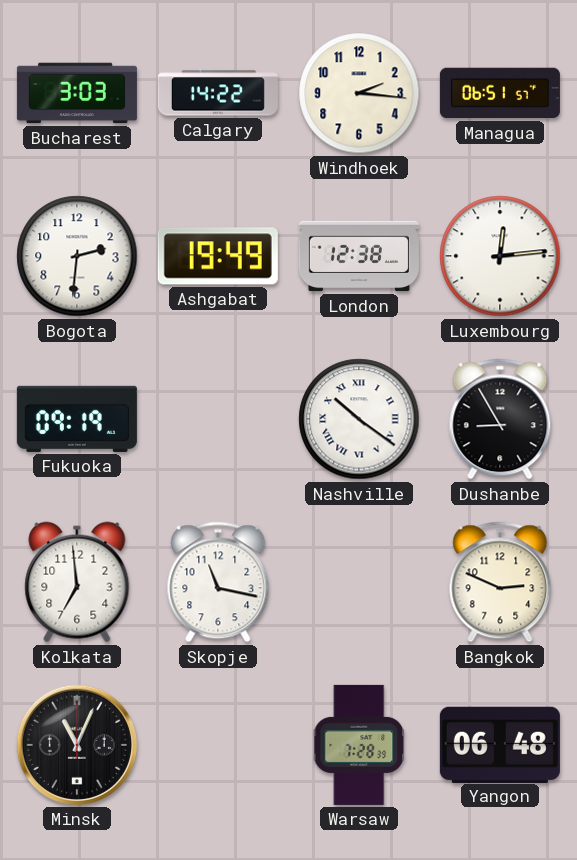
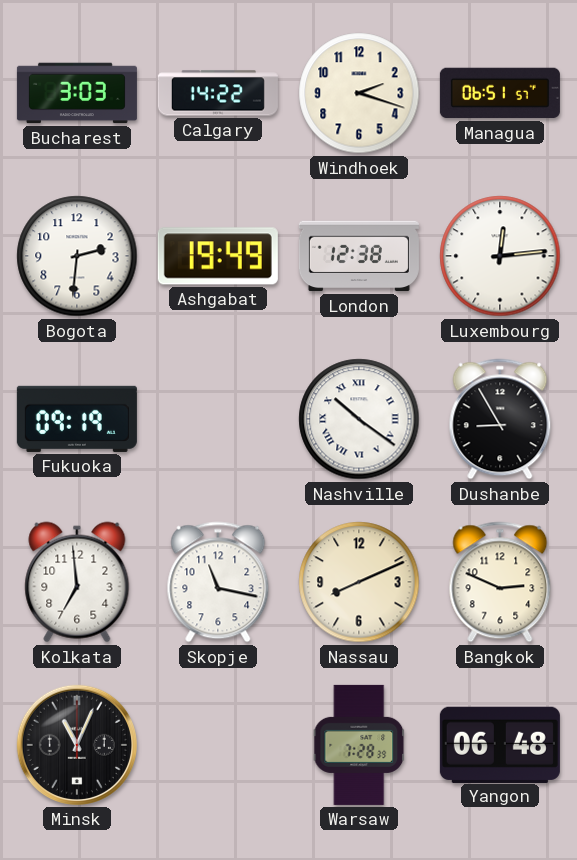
Windhoek: 2:16 -> 2:18 (359, 93)
Nassau: none -> 8:11 (359, 582)
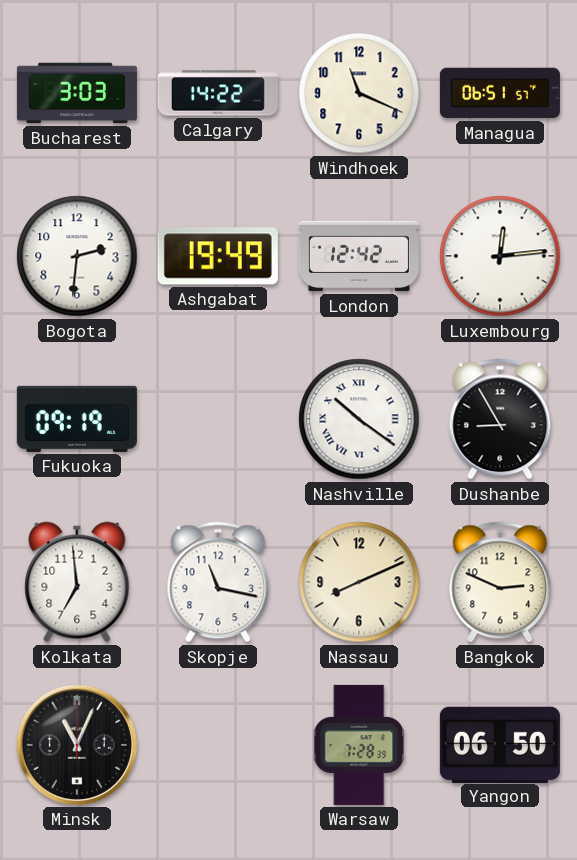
Windhoek: 2:18 -> 11:19 (359, 93)
London: 12:38 -> 12:42 (359, 256)
Yangon: 06:48 -> 06:50 (500, 744)
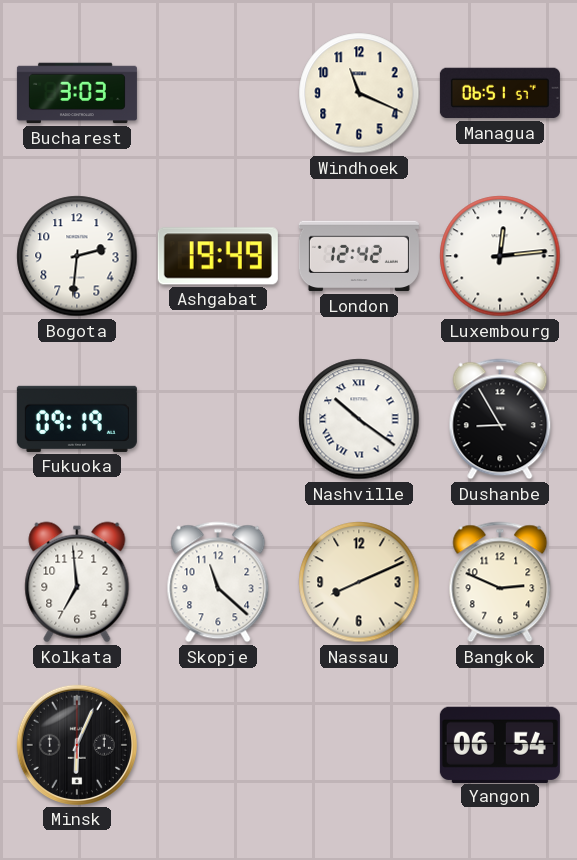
Calgary: 14:22 -> none (218, 93)
Skopje: 11:17 -> 11:22 (218, 582)
Minsk: 11:04 -> 6:04 (77, 745)
Warsaw: 7:28 -> none (359, 745)
Yangon: 06:50 -> 06:54 (500, 744)
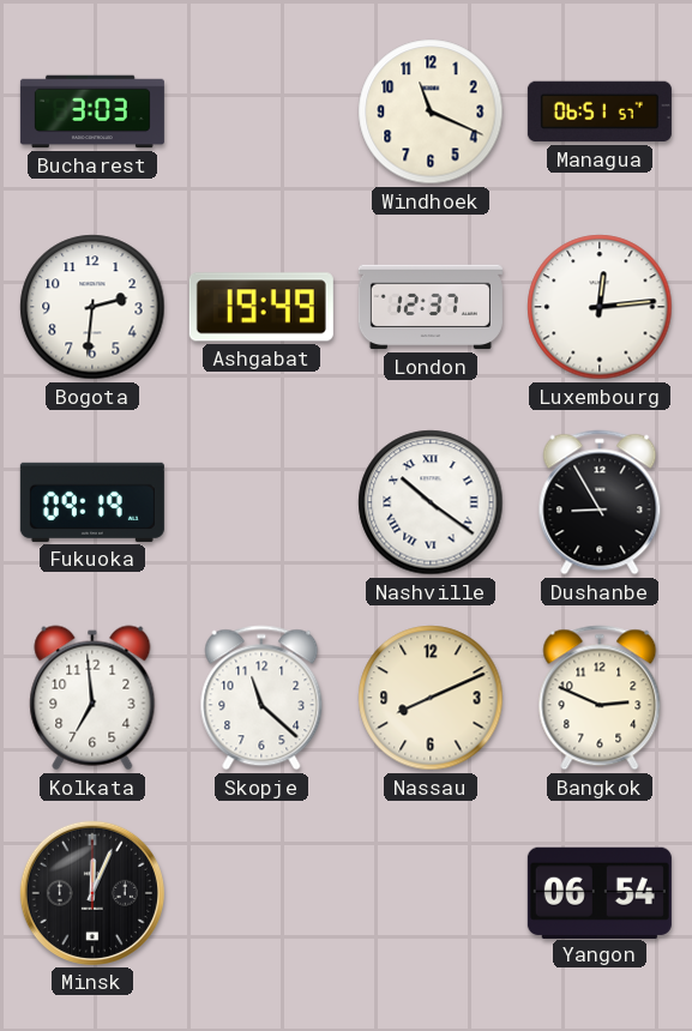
London: 12:42 -> 12:37 (431, 307)
Minsk: 6:04 -> 12:04 (92, 893)
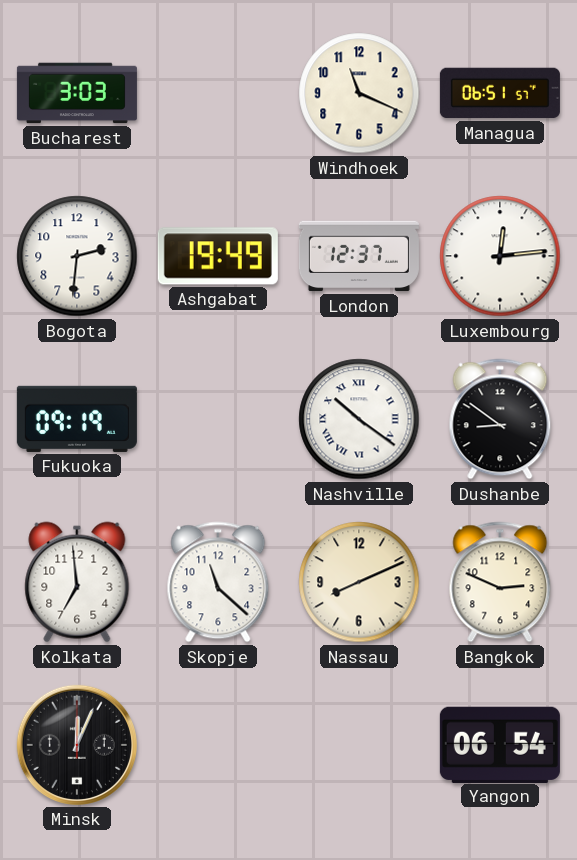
Dushanbe: 8:55 -> 8:51 (500, 419)
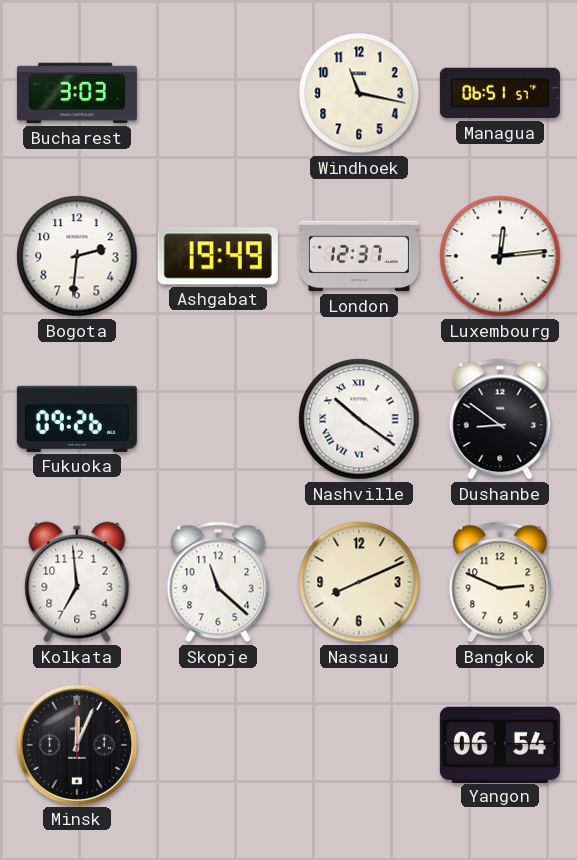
Windhoek: 11:19 -> 11:17 (359, 93)
Fukuoka: 09:19 -> 09:26 (77, 419)
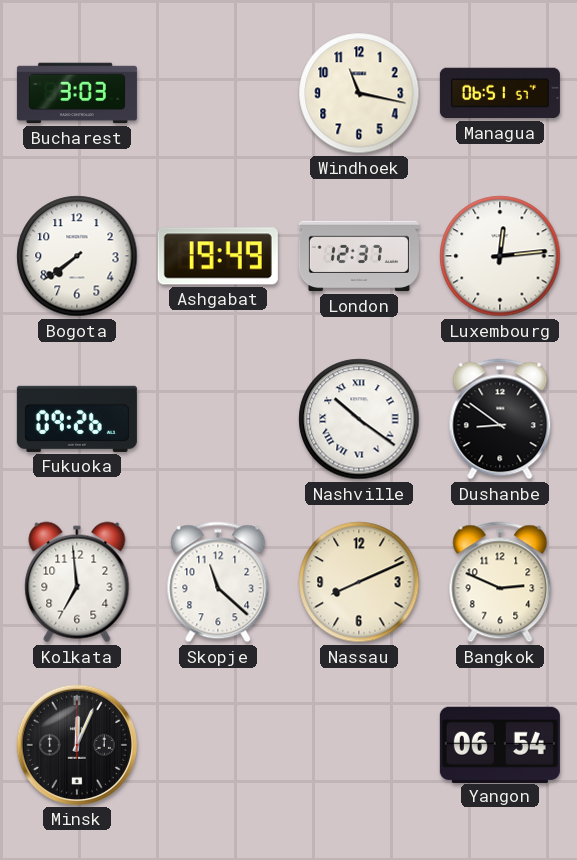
Bogota: 2:31 -> 7:39 (77, 256)
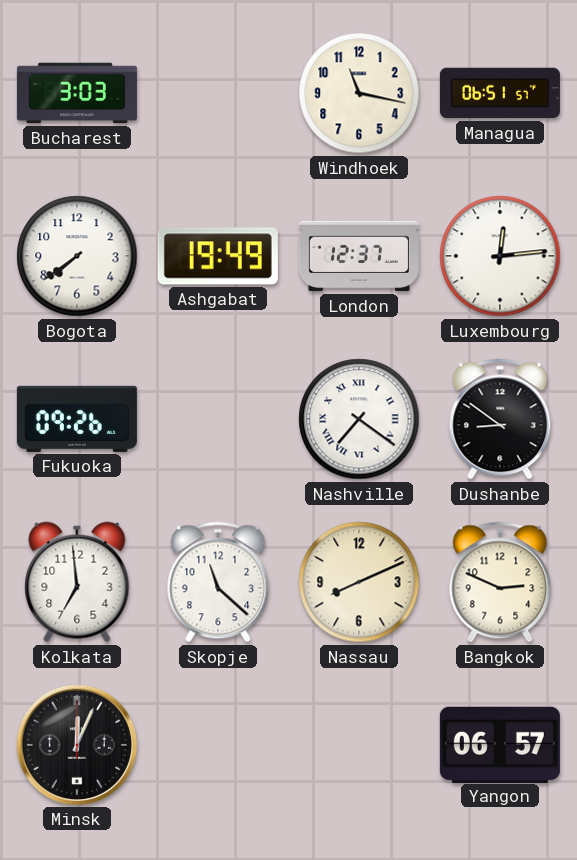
Nashville: 10:21 -> 7:21 (359, 419)
Yangon: 06:54 -> 06:57 (500, 744)
